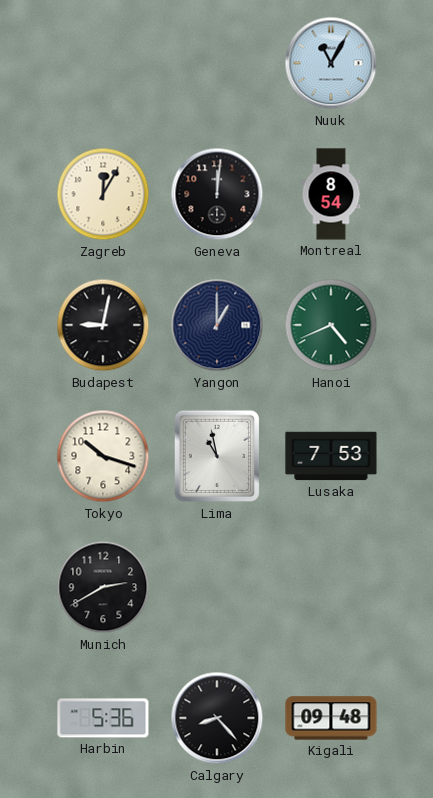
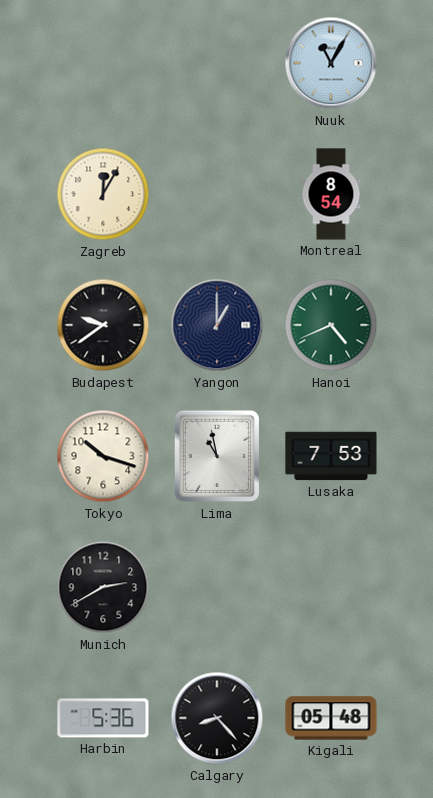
Geneva: 12:01 -> none (217, 194)
Budapest: 9:02 -> 9:39 (103, 325)
Kigali: 09:48 -> 05:48 (331, 718)
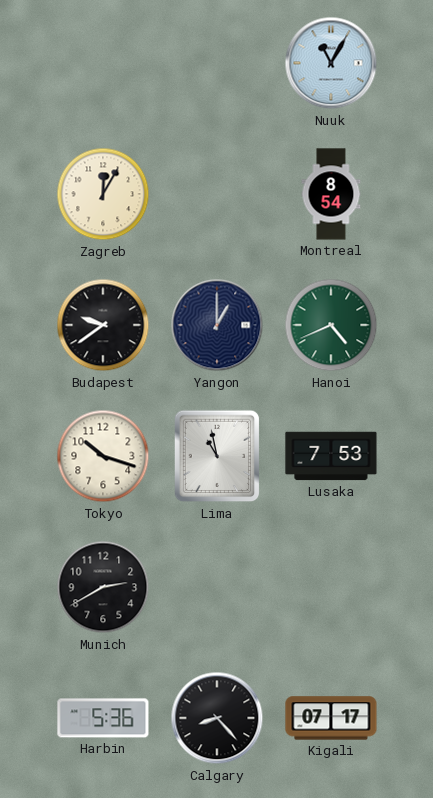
Kigali: 05:48 -> 07:17 (331, 718)
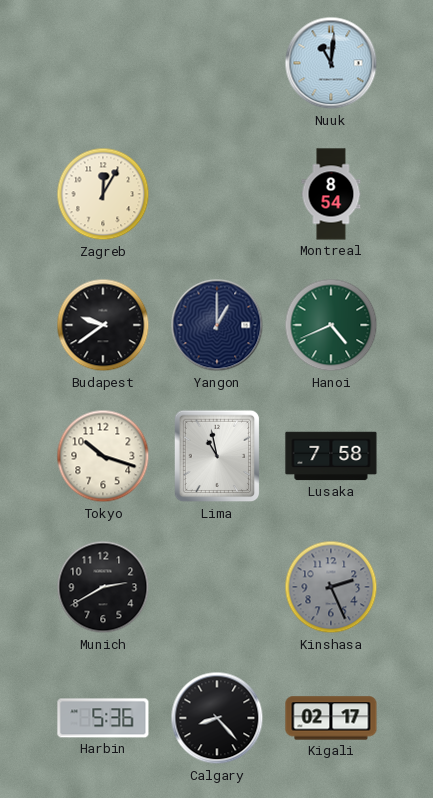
Nuuk: 11:05 -> 11:01 (331, 63)
Lusaka: 7:53 -> 7:58 (331, 456)
Kinshasa: none -> 2:26 (331, 587)
Kigali: 07:17 -> 02:17 (331, 718)
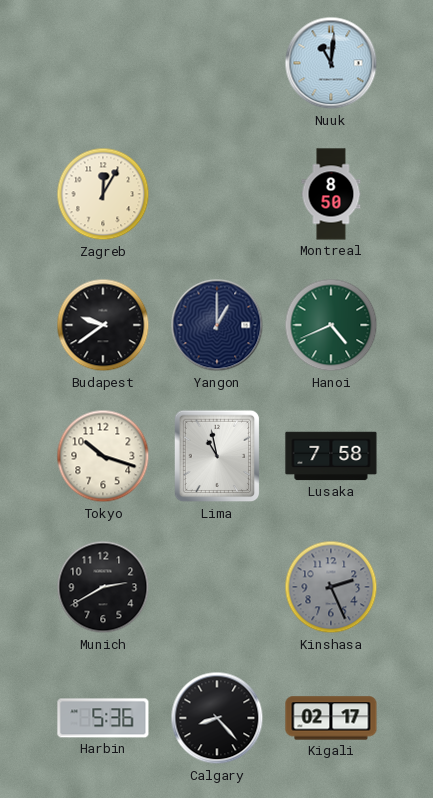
Montreal: 8:54 -> 8:50 (331, 194)
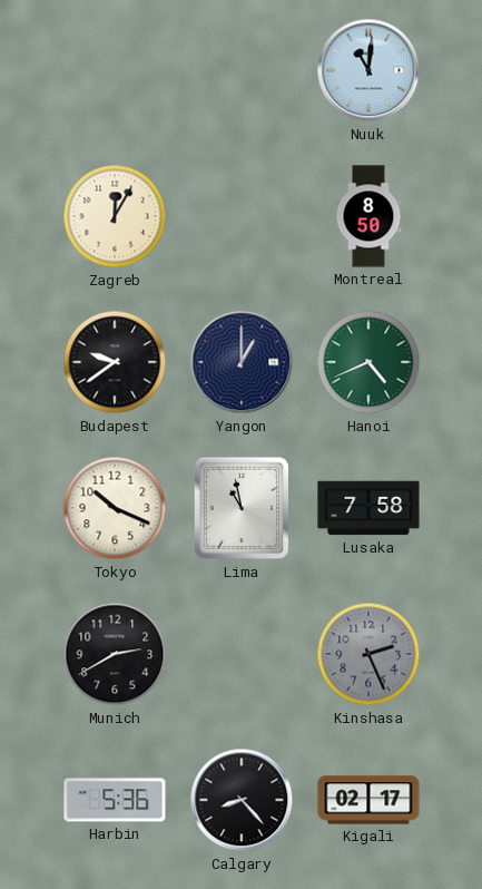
Tokyo: 10:18 -> 10:19 (115, 508)
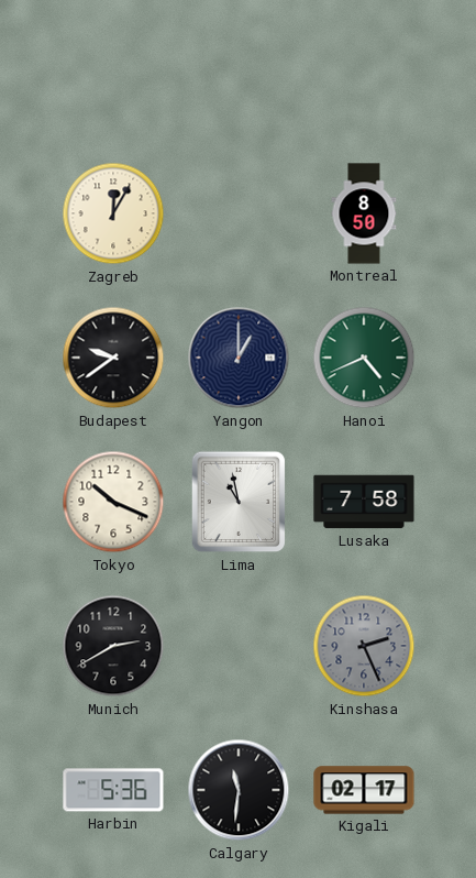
Nuuk: 11:01 -> none (368, 70)
Calgary: 8:23 -> 11:31 (239, 790)
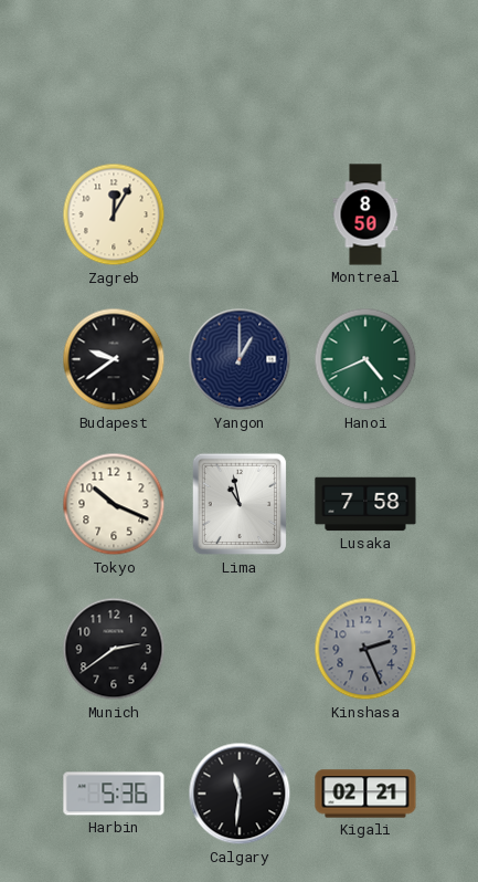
Munich: 2:40 -> 2:39 (114, 649)
Kigali: 02:17 -> 02:21 (365, 794)
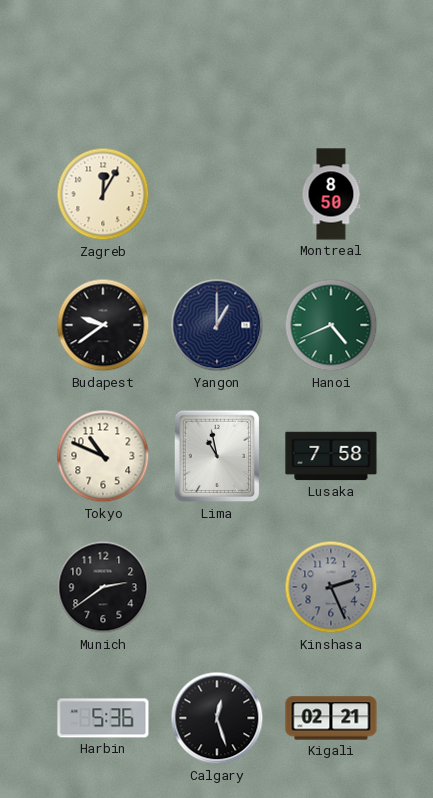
Tokyo: 10:19 -> 10:49 (103, 456)
Calgary: 11:31 -> 12:27 (217, 718)
